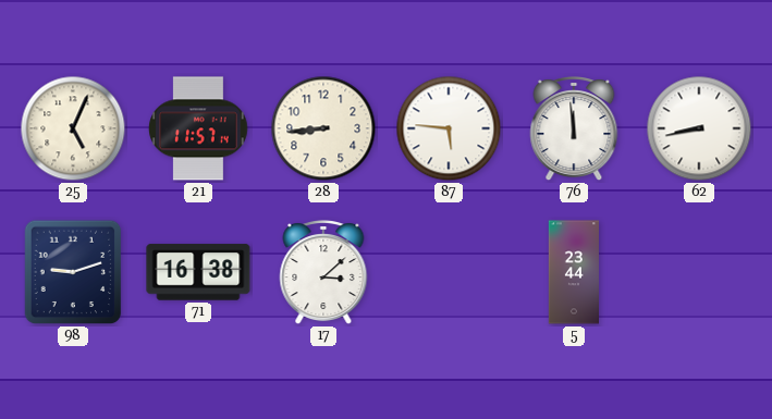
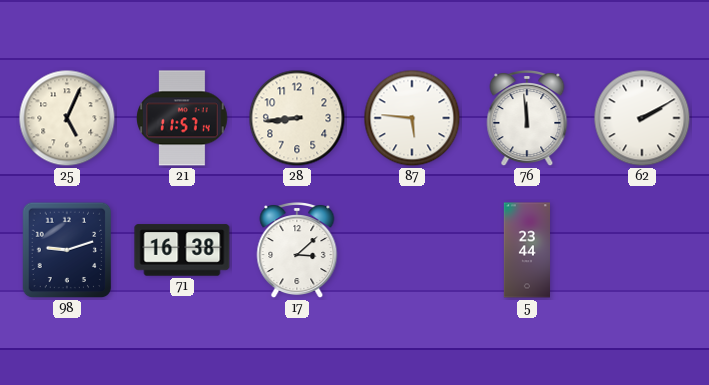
62: 8:43 -> 2:10 (642, 118)
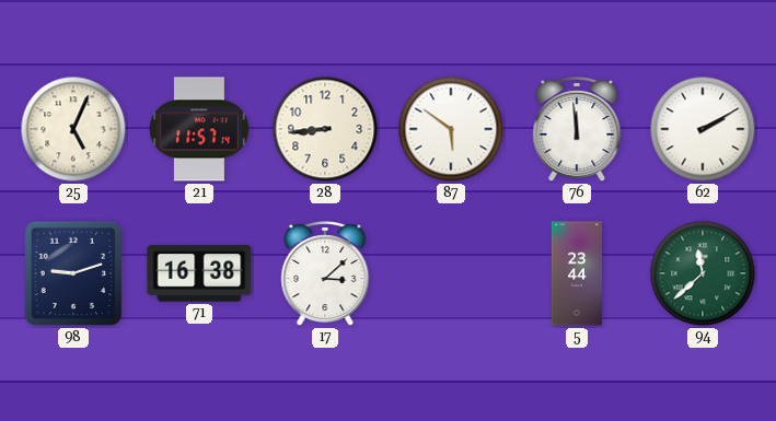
87: 5:46 -> 5:51 (451, 129)
94: none -> 11:38 (703, 273)
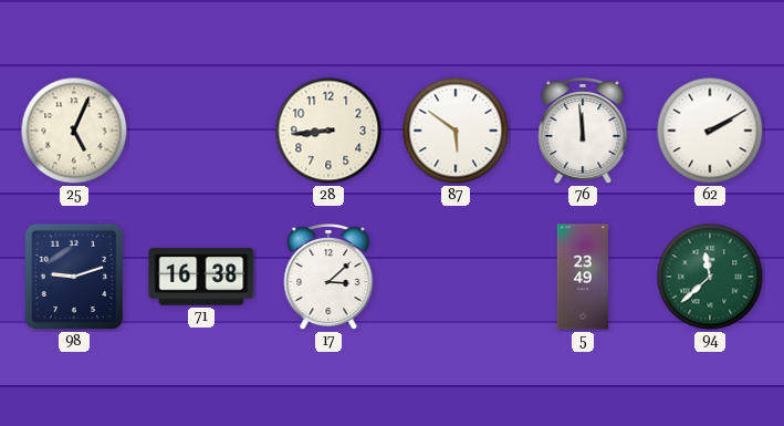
21: 11:57 -> none (199, 129)
5: 23:44 -> 23:49 (582, 277)
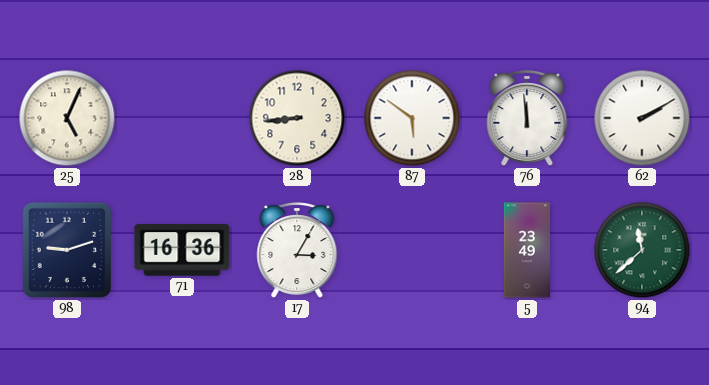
71: 16:38 -> 16:36 (182, 250)
17: 3:08 -> 3:05 (297, 251)
